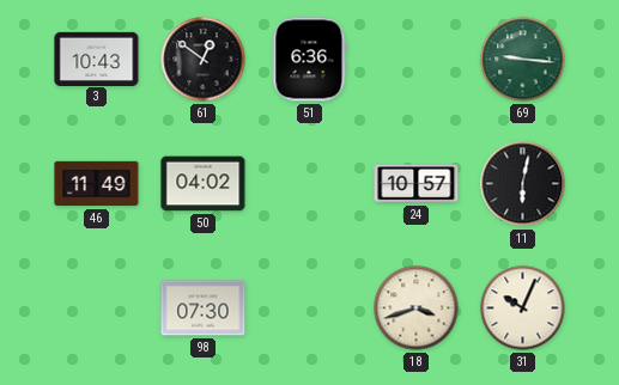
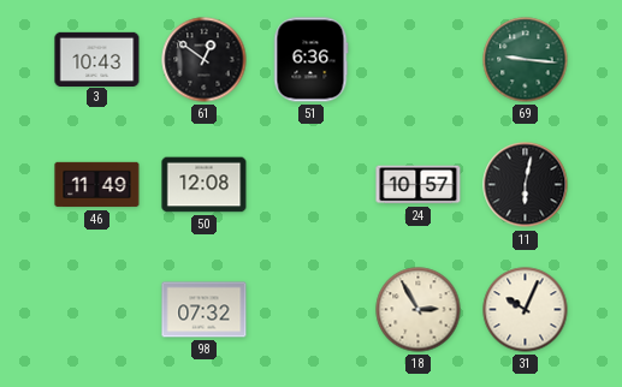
50: 04:02 -> 12:08 (205, 185)
98: 07:30 -> 07:32 (205, 310)
18: 3:42 -> 2:55 (419, 310)
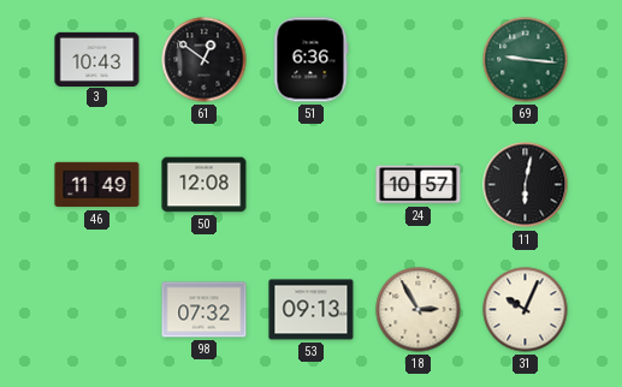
53: none -> 09:13 (312, 310)
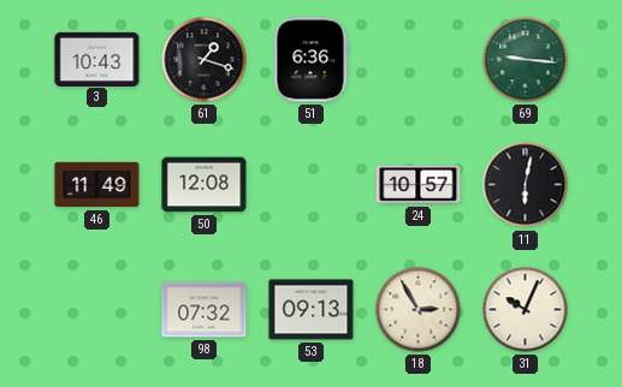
61: 12:51 -> 1:18 (205, 60)
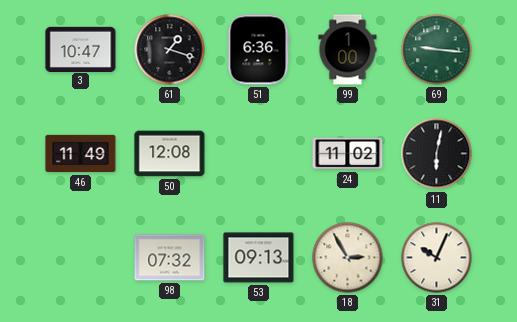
3: 10:43 -> 10:47 (81, 49)
99: none -> 1:00 (348, 50)
24: 10:57 -> 11:02 (348, 154)
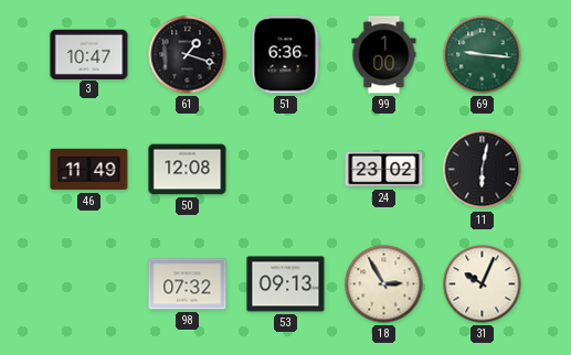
24: 11:02 -> 23:02 (384, 170)
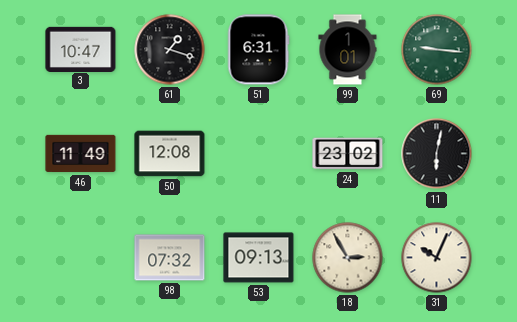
51: 6:36 -> 6:31 (259, 50)
99: 1:00 -> 1:01 (348, 50)
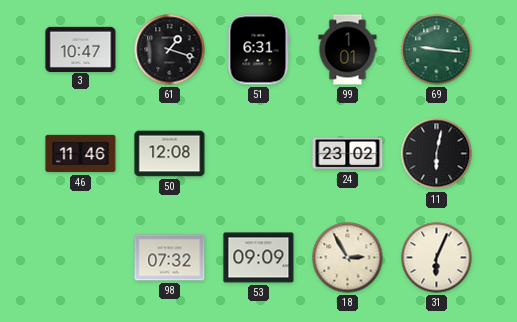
46: 11:49 -> 11:46 (81, 154)
53: 09:13 -> 09:09 (259, 258)
31: 10:04 -> 6:04 (437, 258)
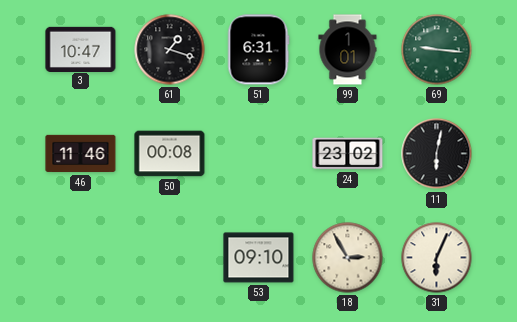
50: 12:08 -> 00:08 (170, 154)
98: 07:32 -> none (170, 258)
53: 09:09 -> 09:10 (259, 258)
